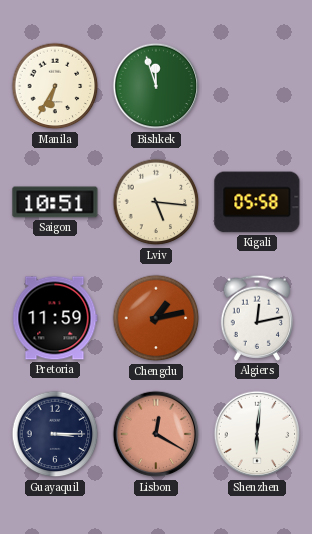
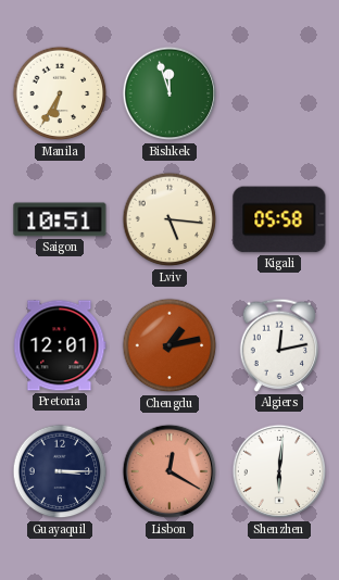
Pretoria: 11:59 -> 12:01 (60, 345)
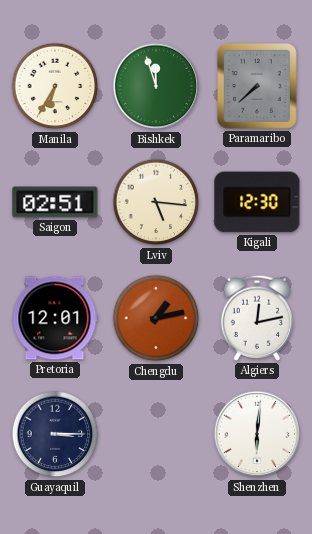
Paramaribo: none -> 7:38 (258, 87)
Saigon: 10:51 -> 02:51 (55, 202)
Kigali: 05:58 -> 12:30 (257, 202)
Lisbon: 12:20 -> none (169, 471)
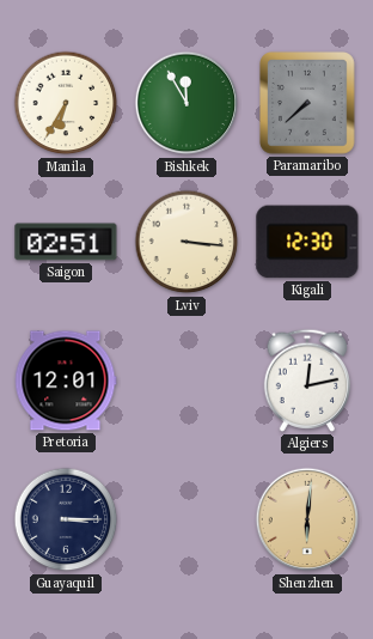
Bishkek: 11:57 -> 11:55 (186, 103)
Lviv: 5:16 -> 3:16 (186, 242)
Chengdu: 1:13 -> none (156, 318)
Shenzhen dial: white -> champagne (307, 519)
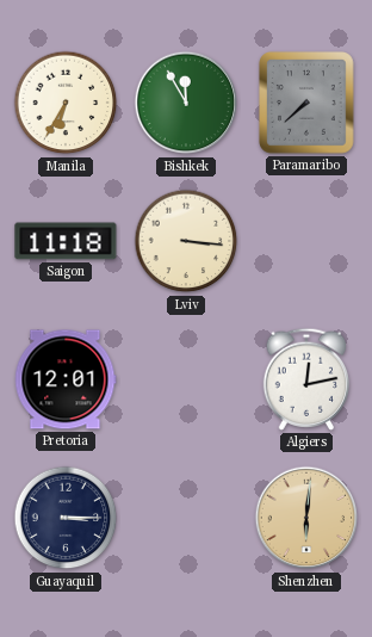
Saigon: 02:51 -> 11:18 (66, 241)
Kigali: 12:30 -> none (307, 242)
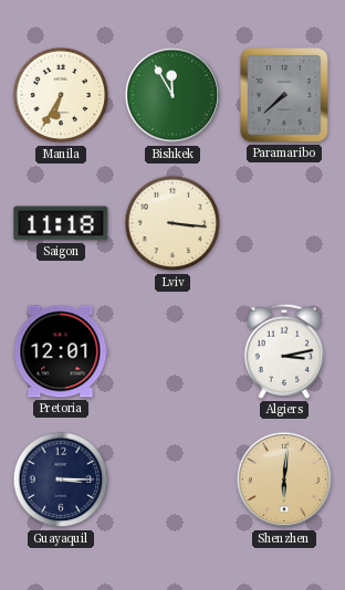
Algiers: 12:13 -> 3:13 (284, 351)
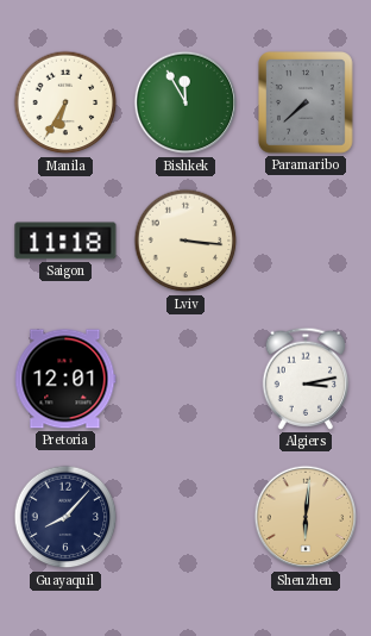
Guayaquil: 3:15 -> 8:07 (65, 517)
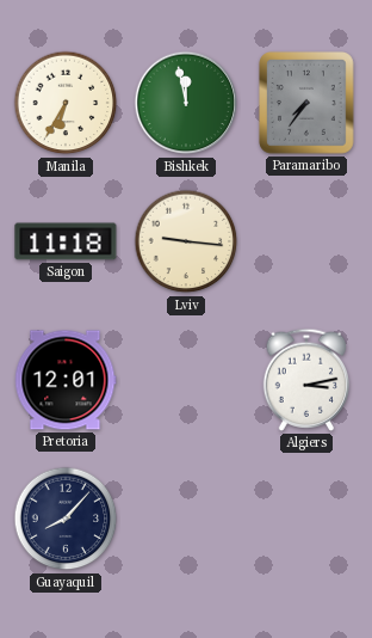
Bishkek: 11:55 -> 11:58 (186, 103)
Paramaribo: 7:38 -> 7:36 (308, 104)
Lviv: 3:16 -> 9:16 (186, 241)
Shenzhen: 6:01 -> none (306, 517)
